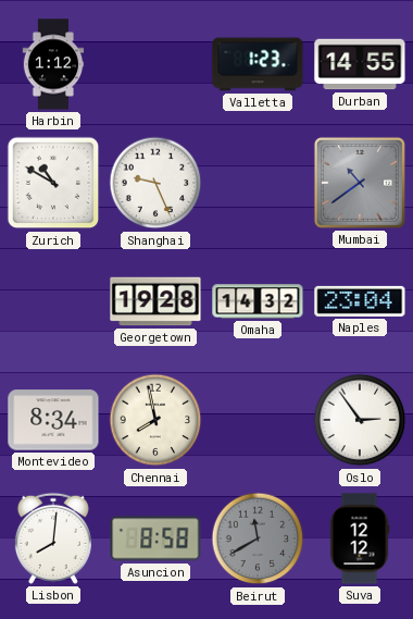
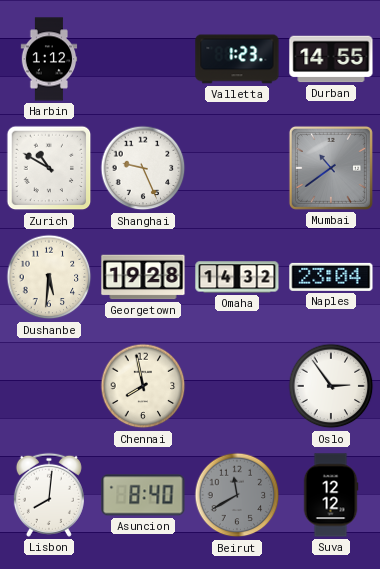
Dushanbe: none -> 5:31 (49, 277)
Montevideo: 8:34 -> none (53, 420)
Asuncion: 8:58 -> 8:40 (143, 495)
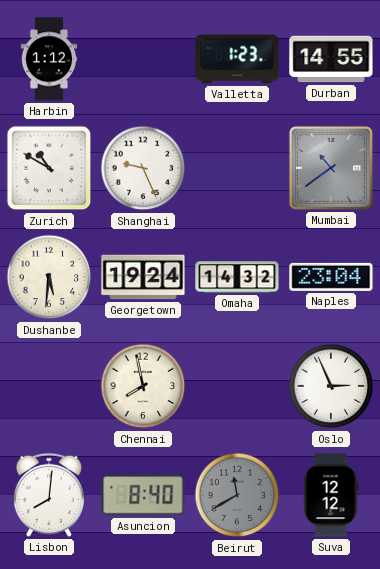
Georgetown: 19:28 -> 19:24 (143, 277)
Oslo: 2:54 -> 2:56 (331, 386)
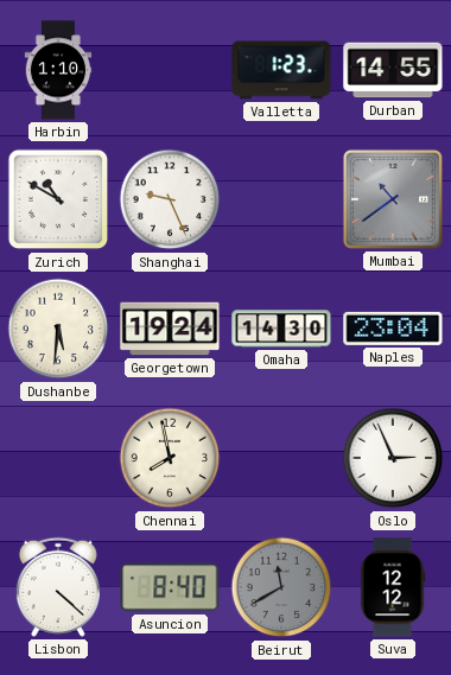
Harbin: 1:12 -> 1:10 (58, 70)
Omaha: 14:32 -> 14:30 (281, 329)
Lisbon: 8:01 -> 4:22 (58, 587)
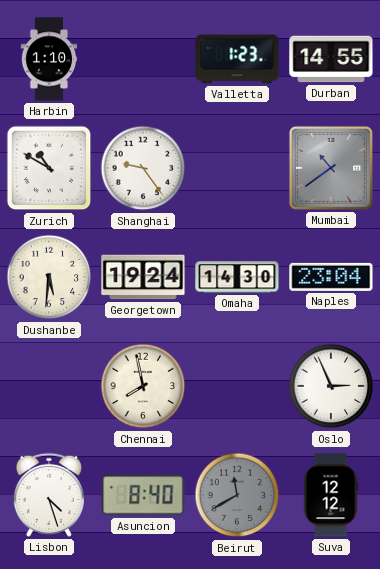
Shanghai: 9:26 -> 9:24 (143, 168)
Lisbon: 4:22 -> 4:27 (49, 495)
